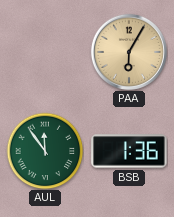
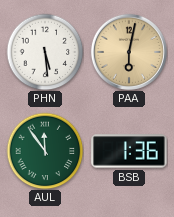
PHN: none -> 5:29 (45, 52)
PAA: 6:05 -> 6:02 (129, 52)
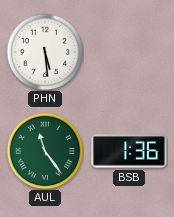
PAA: 6:02 -> none (129, 52)
AUL: 11:54 -> 11:24 (45, 151)
